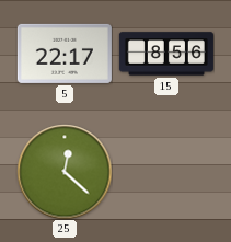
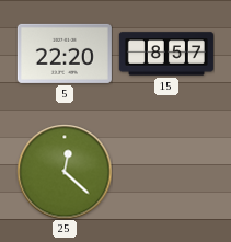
5: 22:17 -> 22:20 (65, 54)
15: 8:56 -> 8:57 (166, 54)
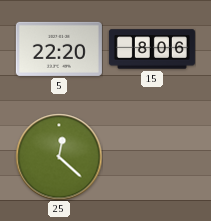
15: 8:57 -> 8:06 (152, 49)
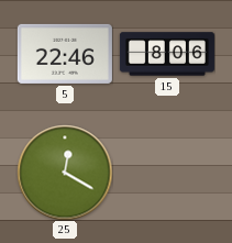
5: 22:20 -> 22:46 (65, 54)
25: 12:22 -> 12:20 (65, 173)
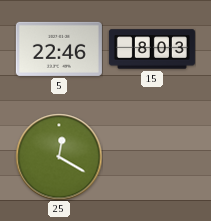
15: 8:06 -> 8:03 (152, 49)
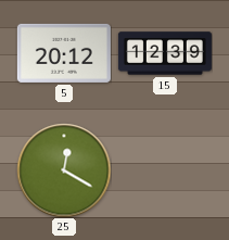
5: 22:46 -> 20:12 (64, 53)
15: 8:03 -> 12:39 (165, 53)
